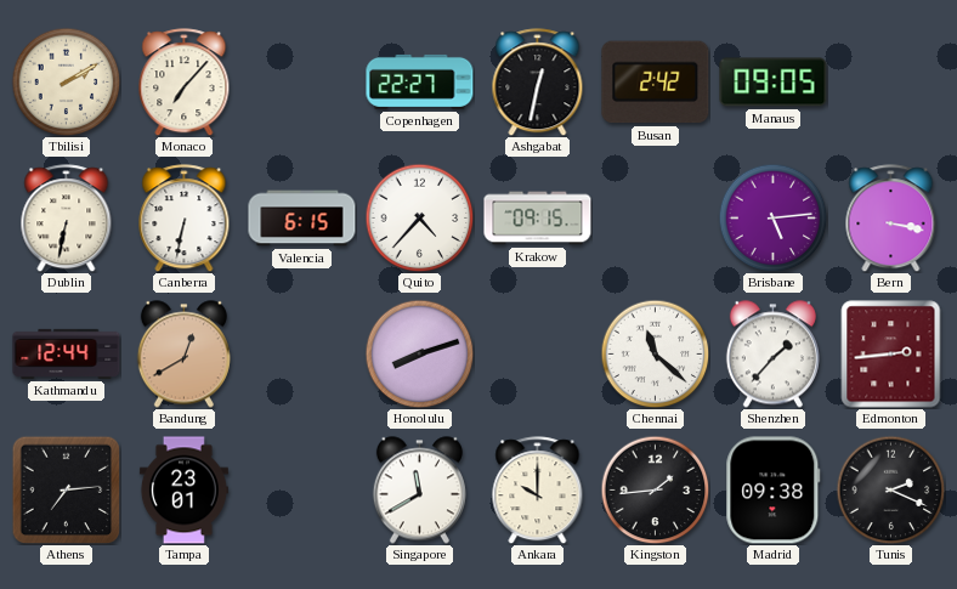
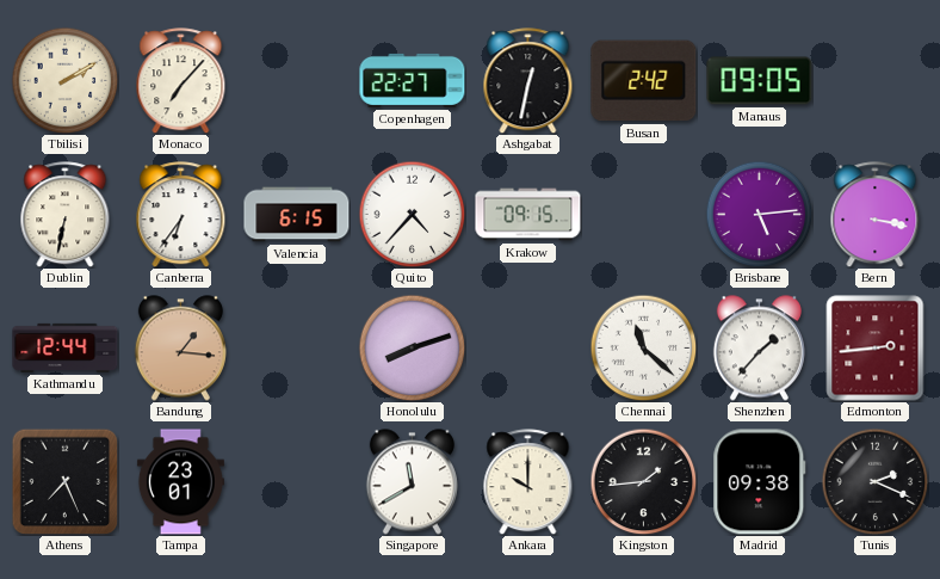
Canberra: 6:32 -> 6:36 (181, 215)
Bandung: 12:40 -> 1:16 (180, 349)
Athens: 7:14 -> 7:26 (64, 481)
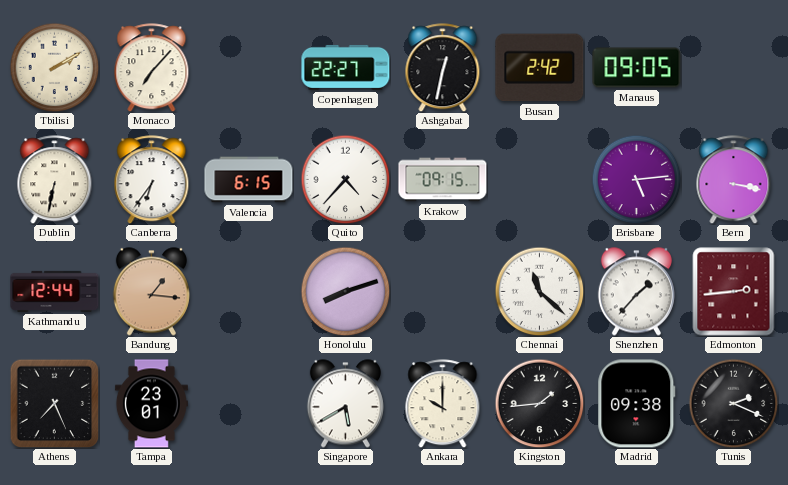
Singapore: 11:40 -> 5:40 (345, 404)
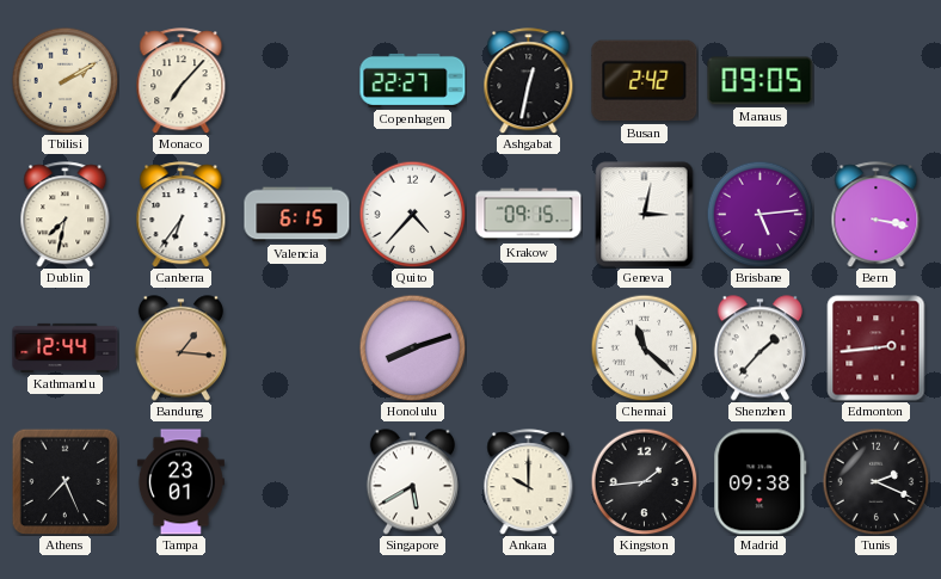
Dublin: 6:32 -> 7:32 (66, 215)
Geneva: none -> 3:02 (645, 215)
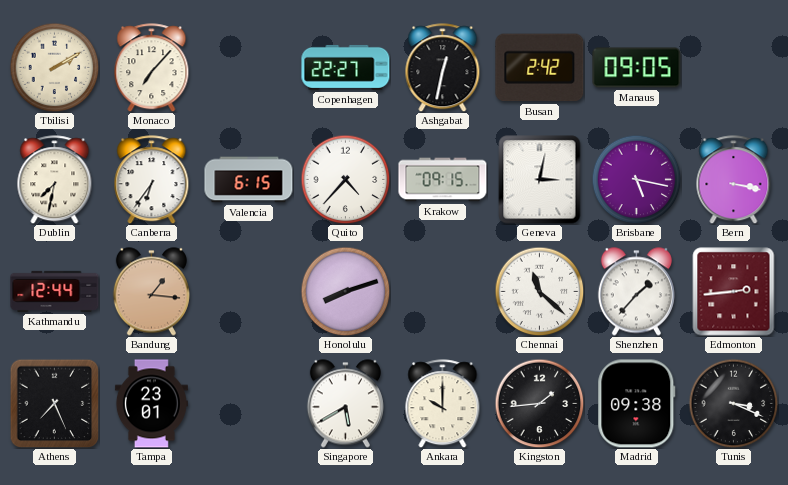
Brisbane: 5:14 -> 5:17 (636, 179)
Tunis: 2:19 -> 3:19 (733, 403)
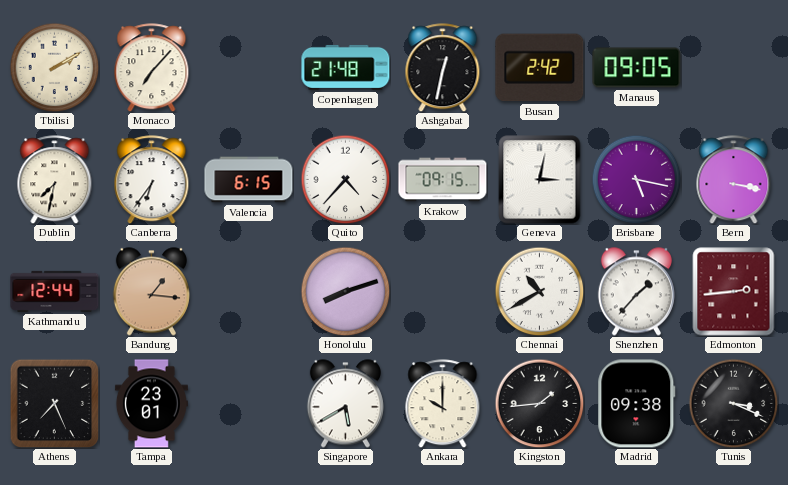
Copenhagen: 22:27 -> 21:48 (346, 67)
Chennai: 11:22 -> 10:40 (539, 291)
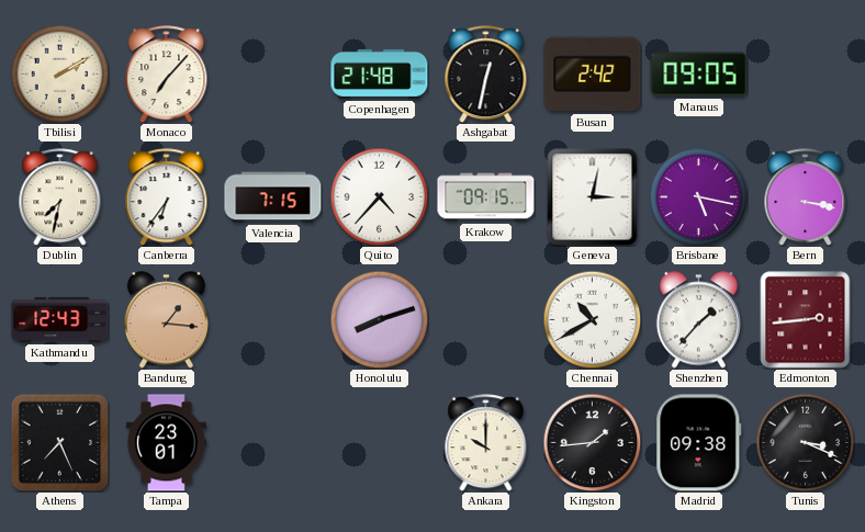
Valencia: 6:15 -> 7:15 (273, 197)
Kathmandu: 12:44 -> 12:43 (60, 319)
Singapore: 5:40 -> none (345, 404)
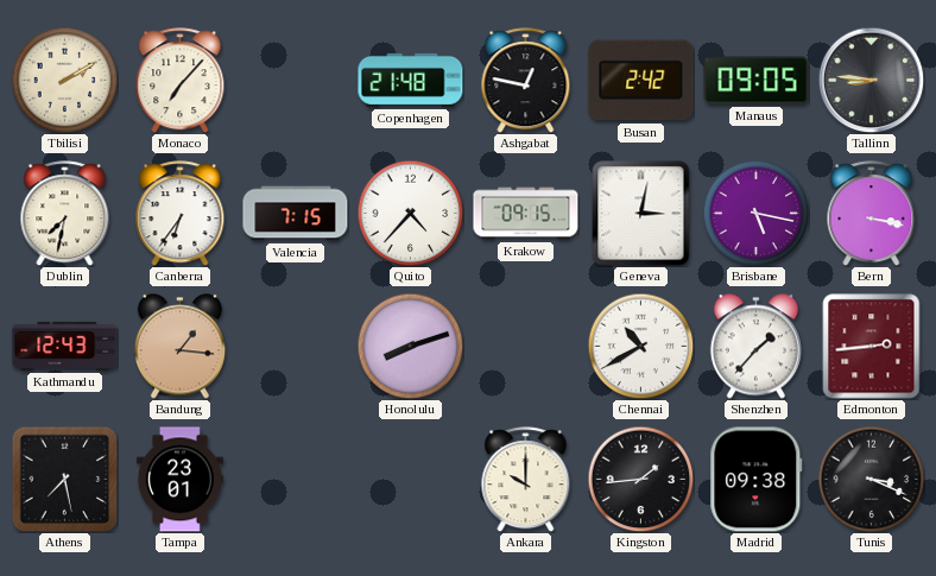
Ashgabat: 12:32 -> 12:47 (526, 81)
Tallinn: none -> 8:46 (871, 80)
Athens: 7:26 -> 7:28 (64, 479)
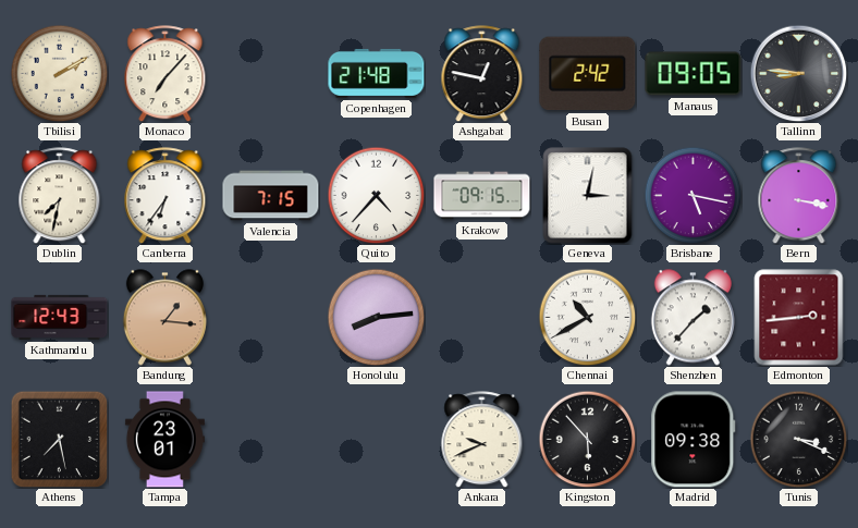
Honolulu: 8:12 -> 8:14 (376, 317)
Ankara: 10:00 -> 9:41 (482, 440)
Kingston: 1:44 -> 5:53 (587, 439)
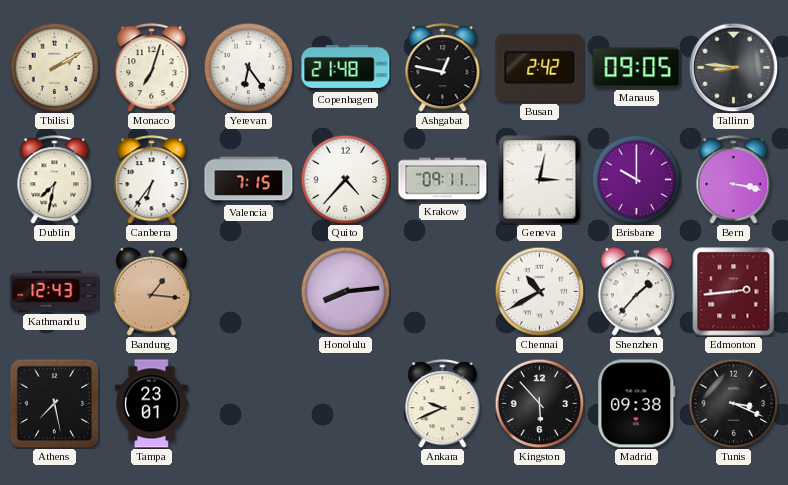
Monaco: 7:07 -> 7:03 (152, 68)
Yerevan: none -> 6:24 (248, 67)
Krakow: 09:15 -> 09:11 (443, 180)
Brisbane: 5:17 -> 10:00 (636, 179)
